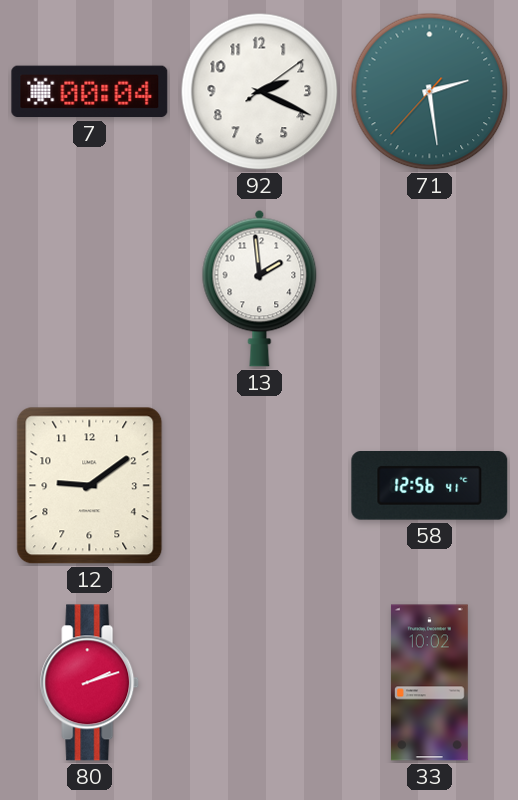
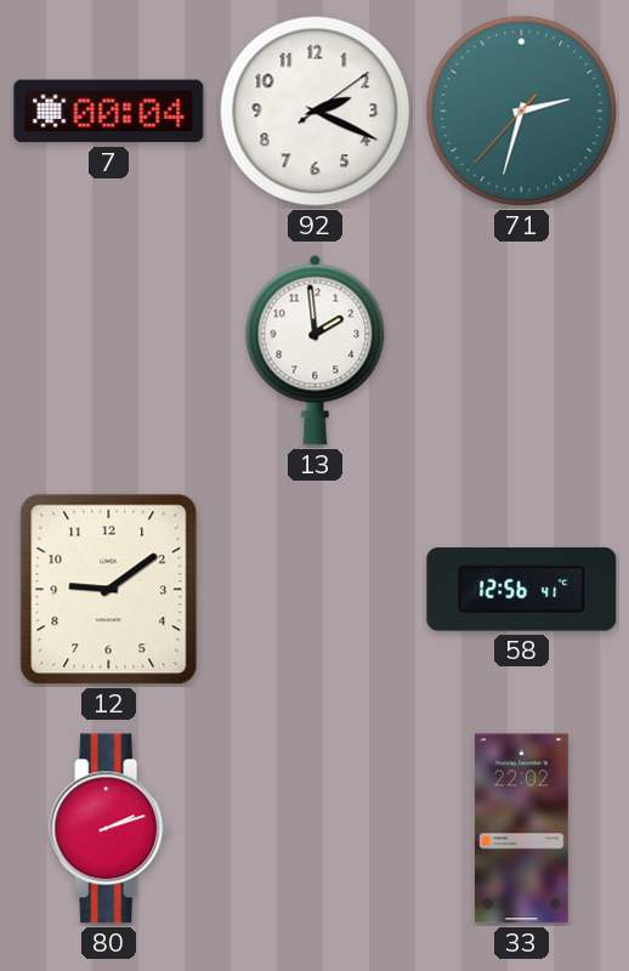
71: 2:28 -> 2:32 (522, 112)
33: 10:02 -> 22:02 (521, 829)
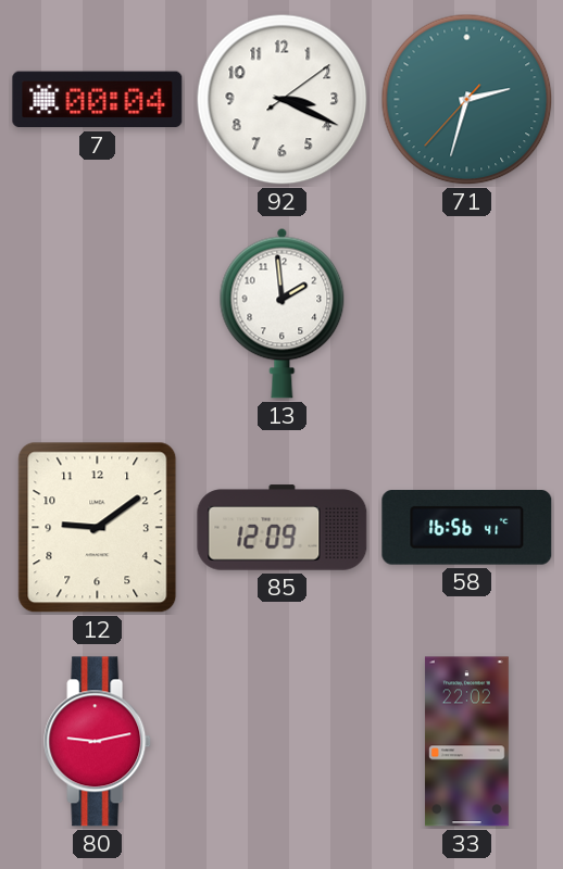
92: 2:19 -> 3:19 (283, 100)
85: none -> 12:09 (283, 528)
58: 12:56 -> 16:56 (467, 528)
80: 2:12 -> 9:13 (98, 742)
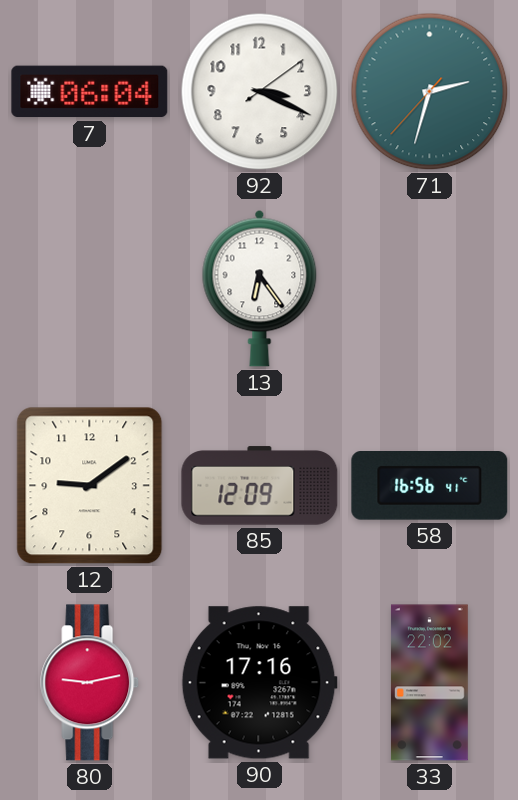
7: 00:04 -> 06:04 (90, 92)
13: 1:59 -> 6:24 (260, 288)
90: none -> 17:16 (259, 683)
